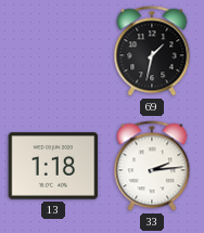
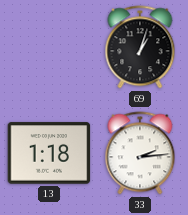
69: 1:32 -> 1:03 (140, 47)
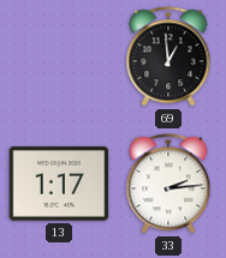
69: 1:03 -> 12:59 (168, 56)
13: 1:18 -> 1:17 (59, 184)
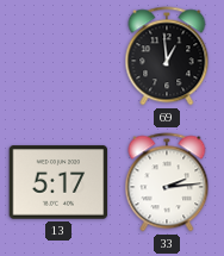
13: 1:17 -> 5:17 (58, 182)
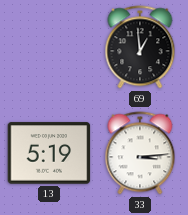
13: 5:17 -> 5:19 (49, 153)
33: 2:14 -> 3:14 (140, 153)
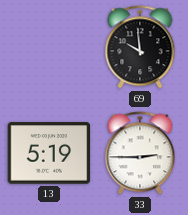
69: 12:59 -> 9:59 (140, 47)
33: 3:14 -> 2:45 (140, 153)
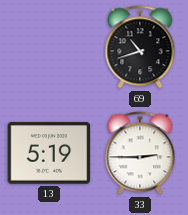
69: 9:59 -> 10:42 (140, 47)
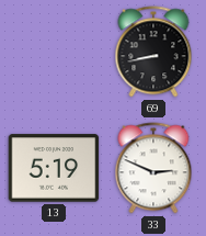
69: 10:42 -> 8:43 (153, 52)
33: 2:45 -> 2:49 (153, 168)
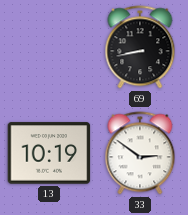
13: 5:19 -> 10:19 (49, 153)
33: 2:49 -> 2:51 (140, 153)
